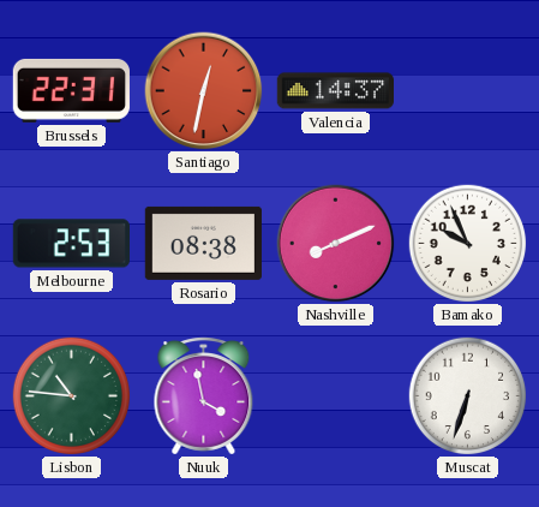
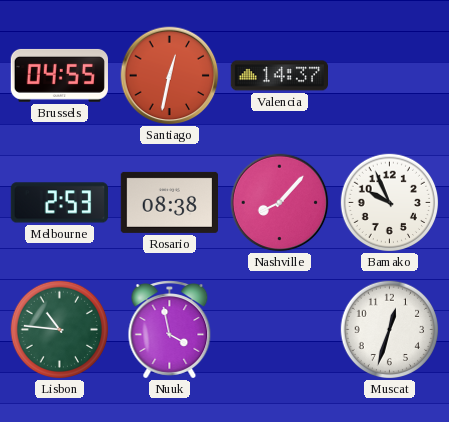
Brussels: 22:31 -> 04:55 (59, 75)
Nashville: 8:11 -> 8:07 (280, 203)
Muscat: 6:33 -> 12:33 (390, 330)
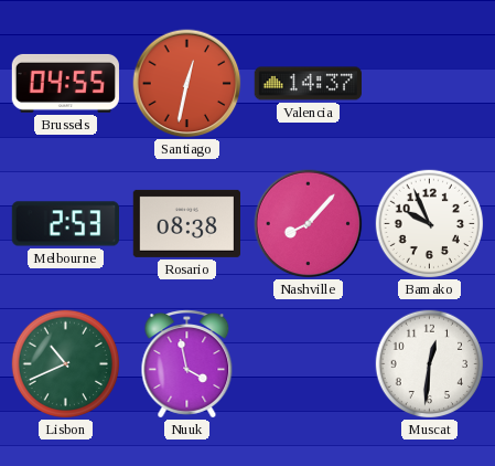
Lisbon: 10:46 -> 10:41 (66, 364)
Muscat: 12:33 -> 12:31 (430, 364)
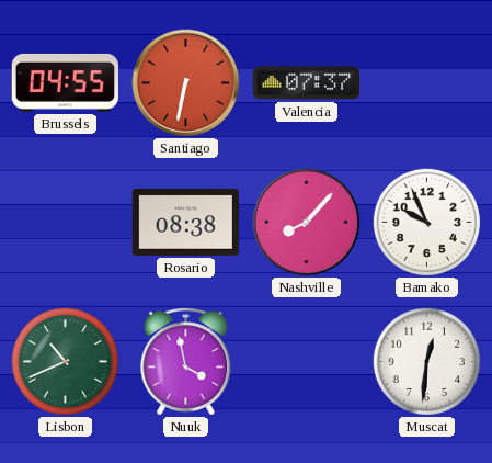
Santiago: 12:32 -> 6:32 (186, 83)
Valencia: 14:37 -> 07:37 (306, 83)
Melbourne: 2:53 -> none (65, 224)
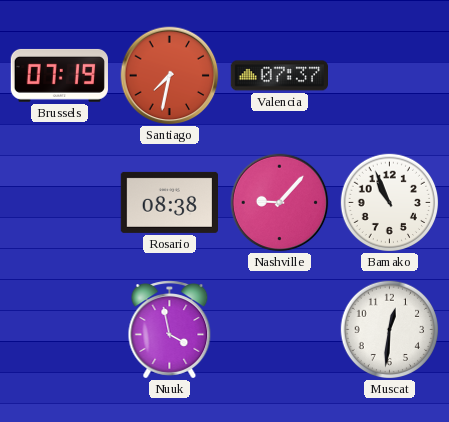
Brussels: 04:55 -> 07:19 (59, 75)
Santiago: 6:32 -> 7:32 (170, 76)
Nashville: 8:07 -> 9:07 (280, 203)
Bamako: 9:56 -> 10:56 (390, 203)
Lisbon: 10:41 -> none (66, 362)
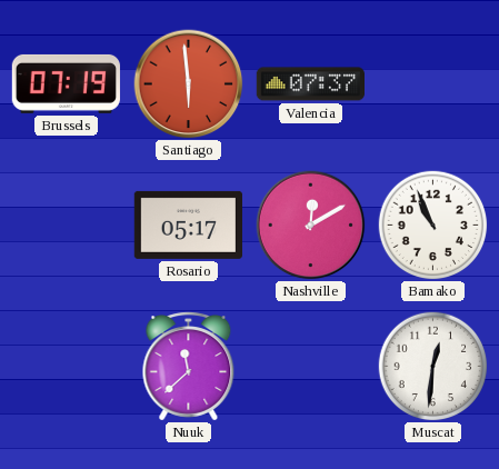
Santiago: 7:32 -> 5:59 (189, 84)
Rosario: 08:38 -> 05:17 (188, 224)
Nashville: 9:07 -> 12:10 (311, 226)
Nuuk: 3:58 -> 11:38 (189, 367)
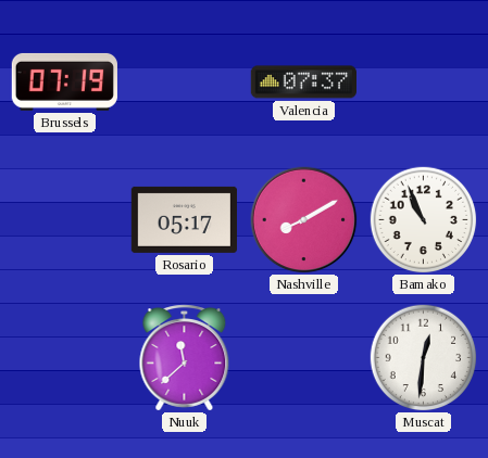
Santiago: 5:59 -> none (189, 84)
Nashville: 12:10 -> 8:10 (304, 220)
